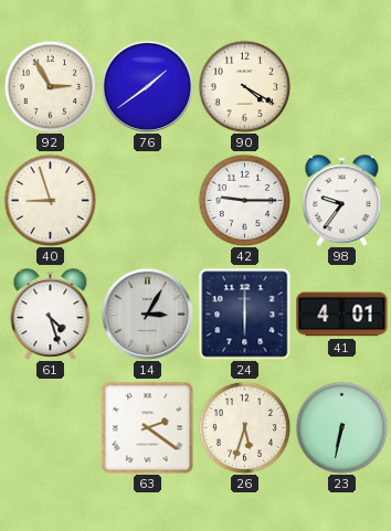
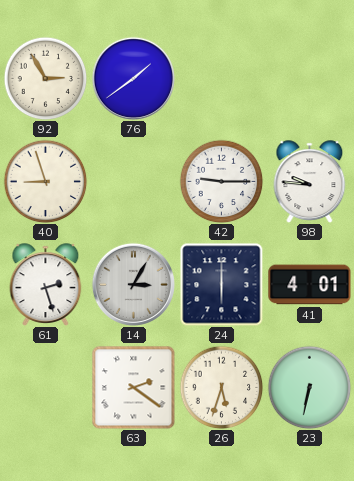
90: 4:20 -> none (244, 86)
98: 9:36 -> 9:46 (310, 182)
61: 4:27 -> 2:27 (46, 285)
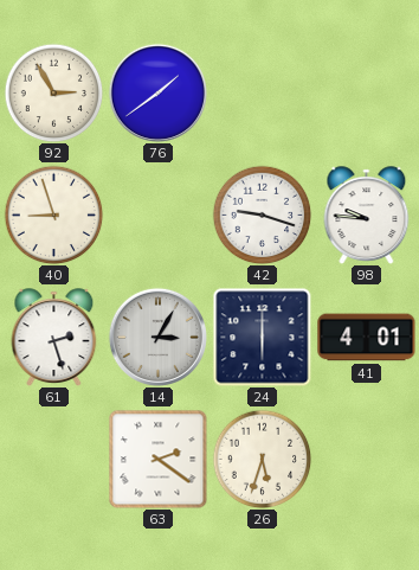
42: 9:15 -> 9:18 (262, 214)
23: 6:32 -> none (309, 387)
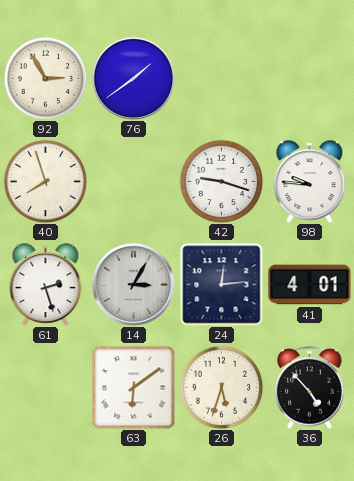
40: 8:57 -> 7:57 (45, 181)
24: 6:00 -> 12:14 (221, 285)
63: 2:21 -> 6:09 (133, 387)
36: none -> 4:53 (310, 387)
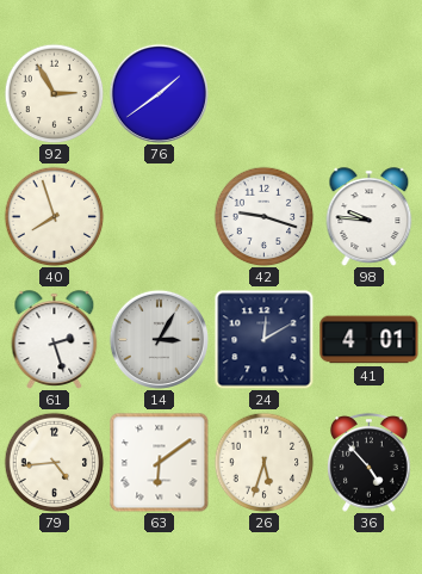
24: 12:14 -> 12:10 (263, 340)
79: none -> 4:44 (54, 462)
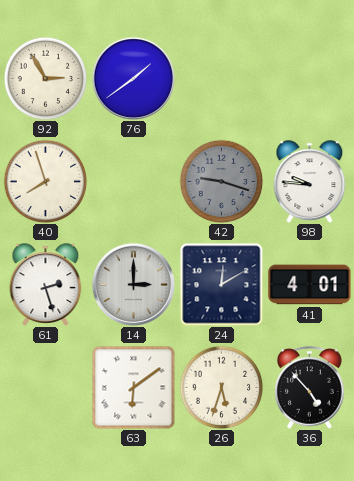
42 dial: white -> grey (221, 181)
14: 3:05 -> 3:00 (133, 284)
79: 4:44 -> none (54, 462)
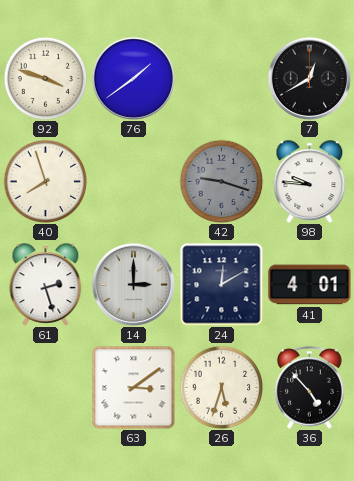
92: 2:55 -> 3:48 (45, 78)
7: none -> 12:40 (309, 78)
63: 6:09 -> 3:09 (133, 387)
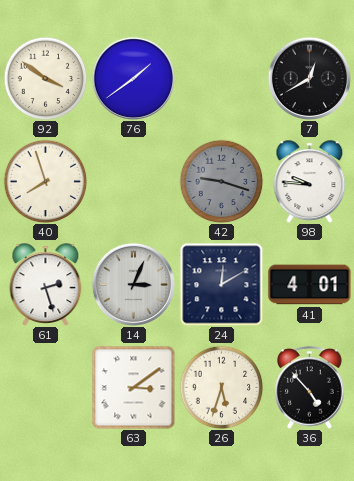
92: 3:48 -> 3:51 (45, 78)
14: 3:00 -> 3:04 (133, 284)
